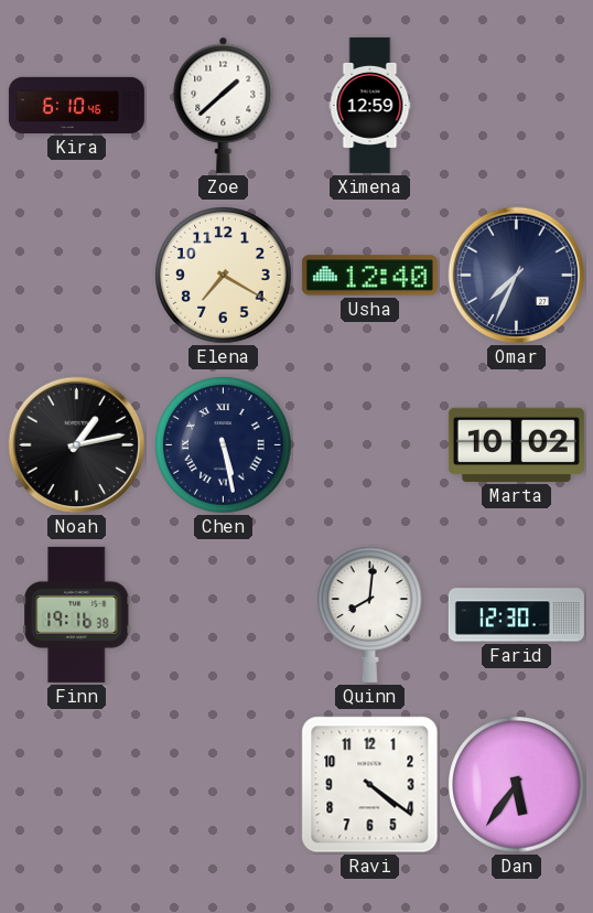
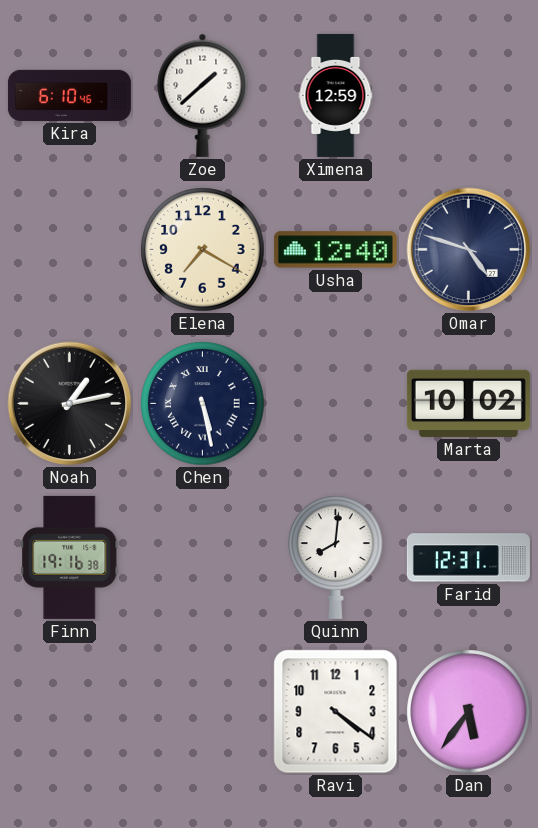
Omar: 7:34 -> 4:48 (469, 250)
Farid: 12:30 -> 12:31 (468, 558)
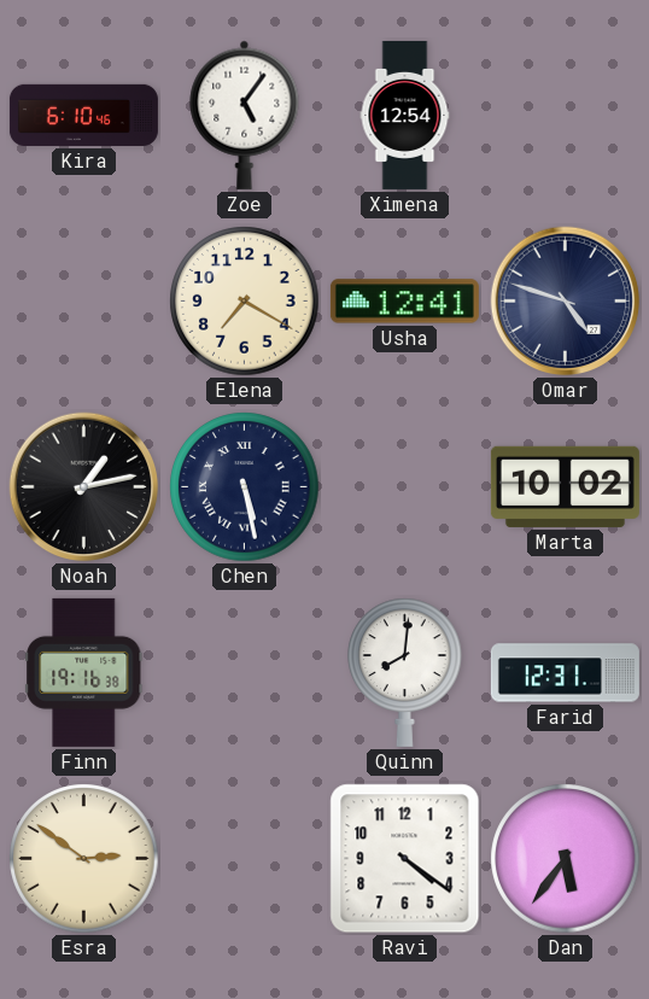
Zoe: 1:38 -> 5:06 (245, 115)
Ximena: 12:59 -> 12:54 (405, 115)
Usha: 12:40 -> 12:41 (404, 302)
Esra: none -> 2:51 (84, 859)
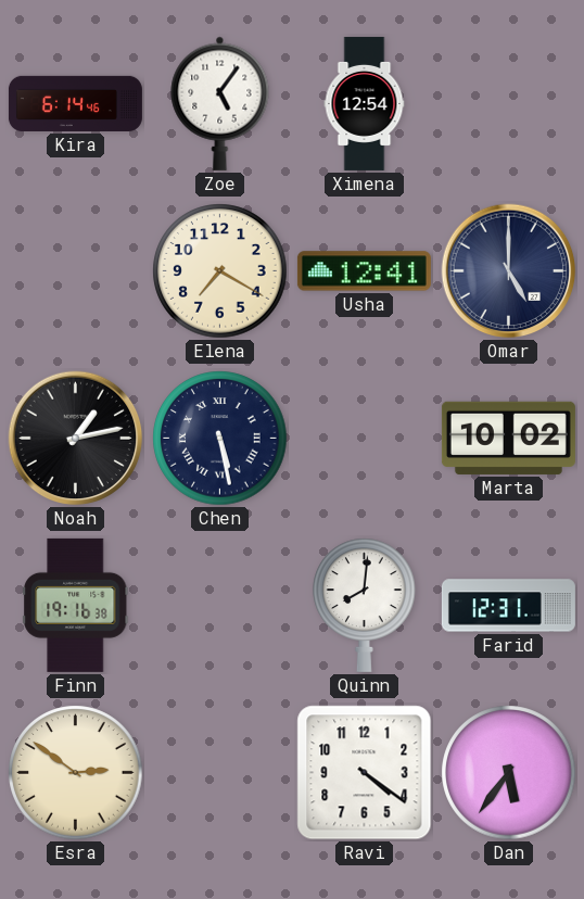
Kira: 6:10 -> 6:14 (75, 103)
Omar: 4:48 -> 5:00 (509, 271)
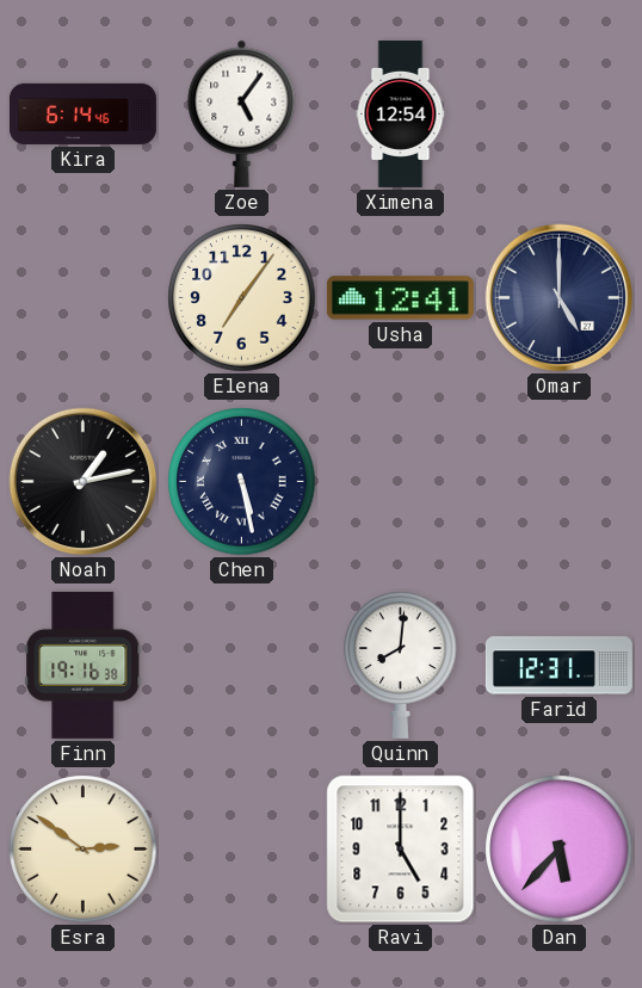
Elena: 7:20 -> 7:06 (242, 298)
Marta: 10:02 -> none (508, 438)
Ravi: 4:21 -> 5:00 (401, 850)
Dan: 5:36 -> 5:37 (560, 850)
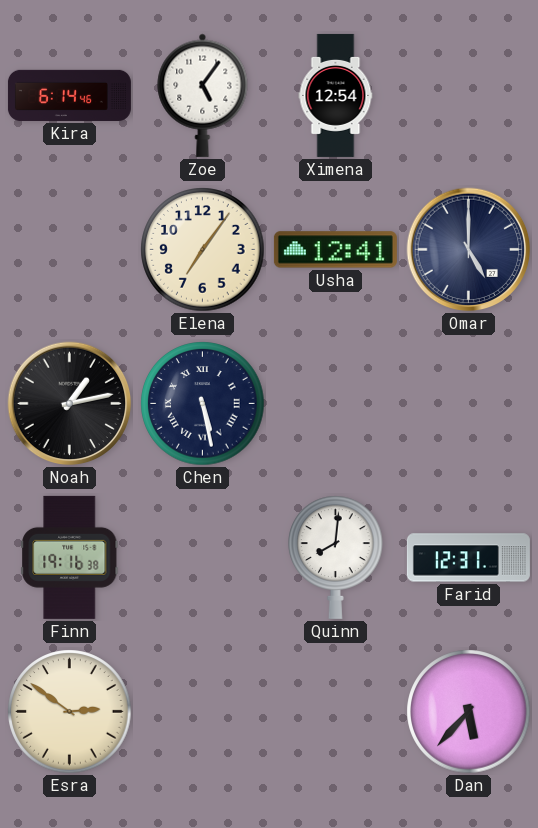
Ravi: 5:00 -> none (401, 850)
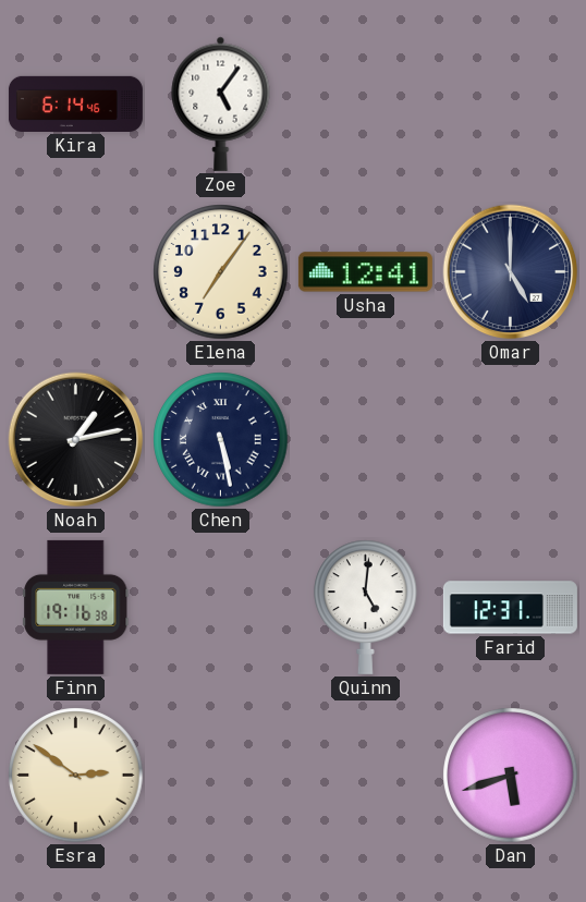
Ximena: 12:54 -> none (336, 95)
Quinn: 8:01 -> 5:01 (366, 607)
Dan: 5:37 -> 5:42 (511, 776)
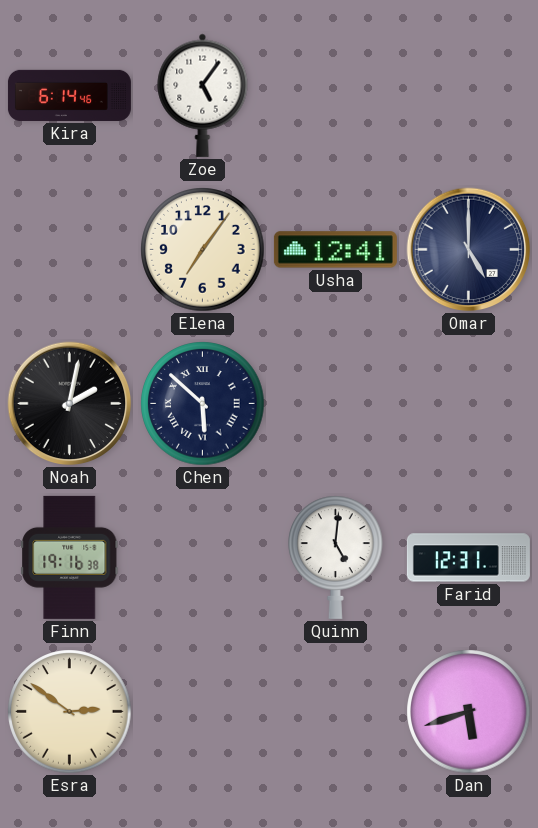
Noah: 1:13 -> 2:02 (70, 404)
Chen: 5:28 -> 5:52 (203, 404)
